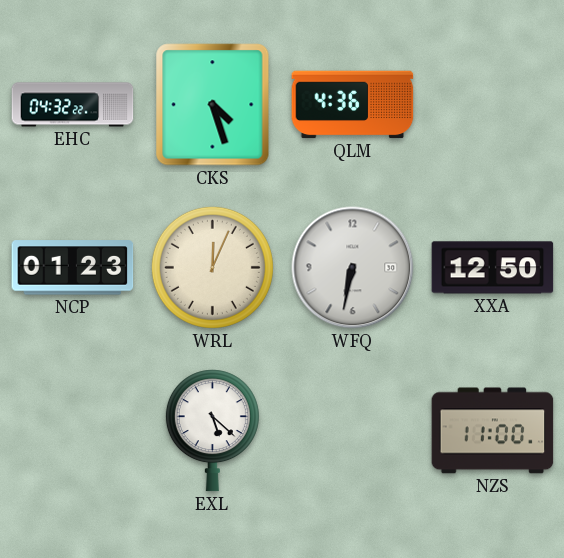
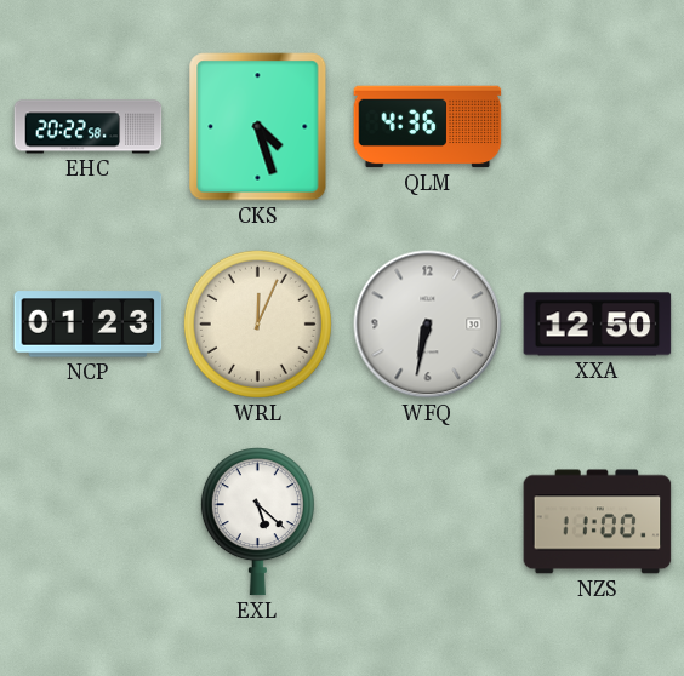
EHC: 04:32 -> 20:22 (89, 127)
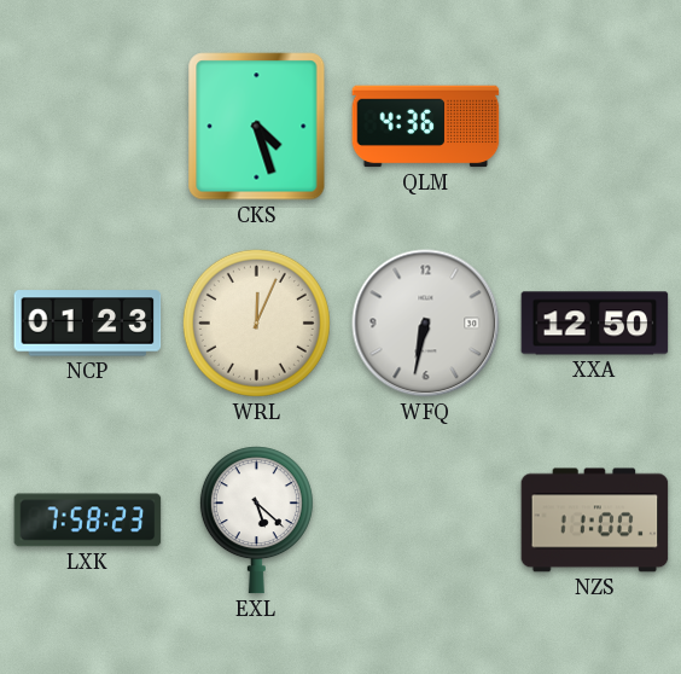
EHC: 20:22 -> none (89, 127)
LXK: none -> 7:58 (88, 521)
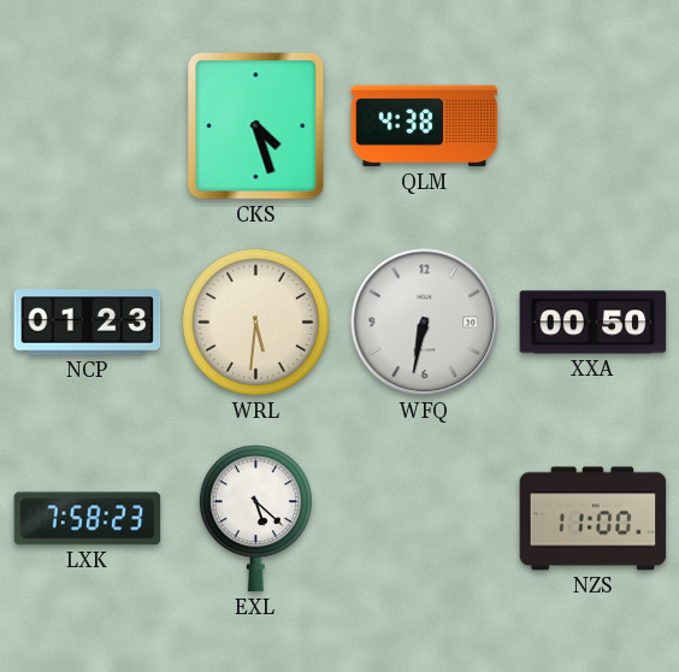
QLM: 4:36 -> 4:38 (425, 126)
WRL: 12:04 -> 5:31 (255, 322)
XXA: 12:50 -> 00:50 (594, 323)
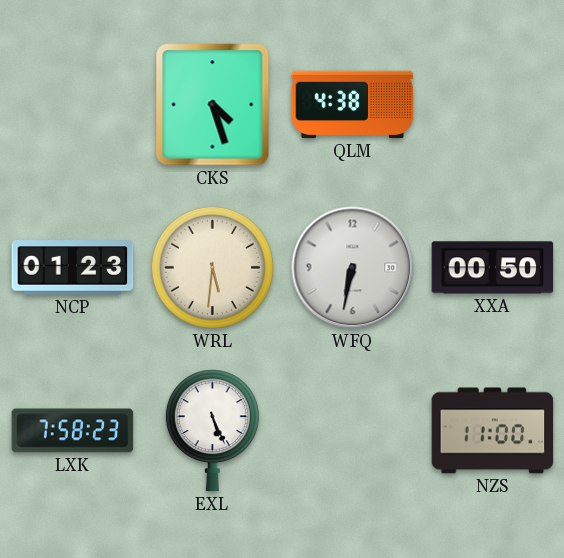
EXL: 5:22 -> 5:26 (212, 431)
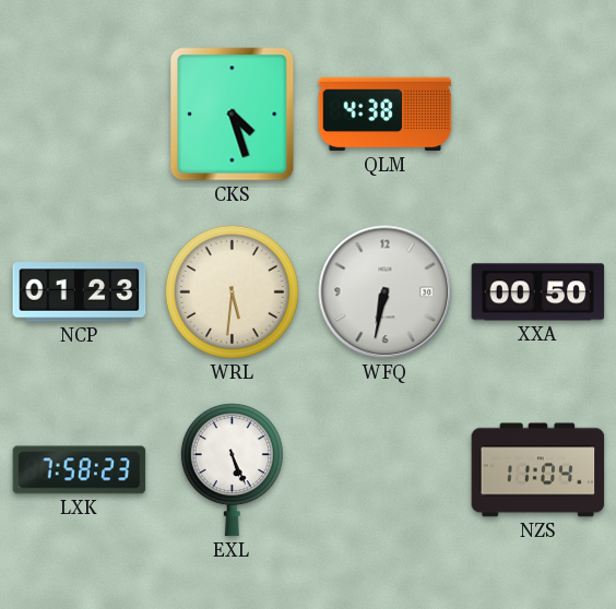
NZS: 11:00 -> 11:04 (538, 470)
